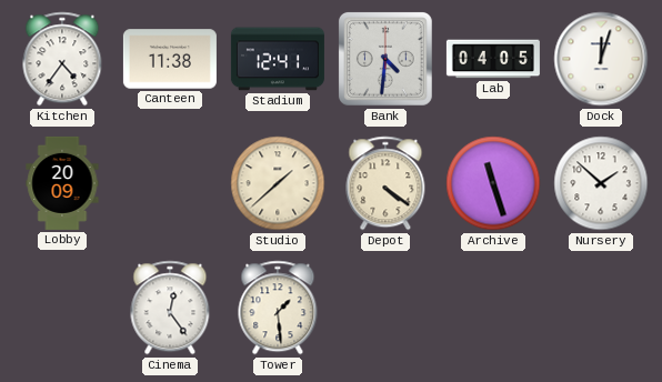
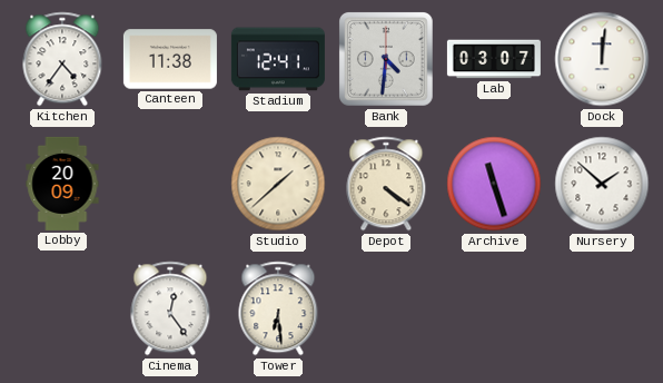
Lab: 04:05 -> 03:07 (494, 59)
Dock: 12:03 -> 12:01 (602, 59)
Tower: 1:29 -> 6:29 (278, 308)
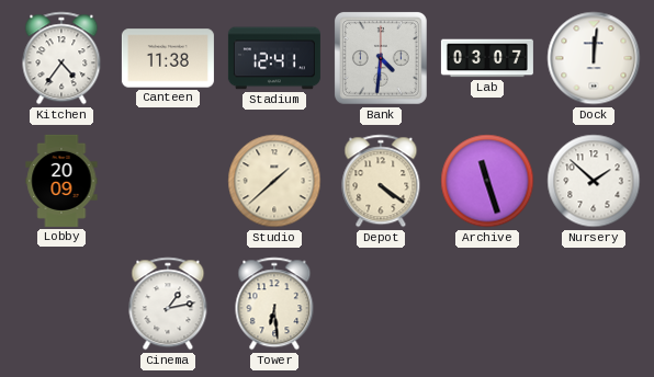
Cinema: 12:24 -> 1:13 (168, 304)
